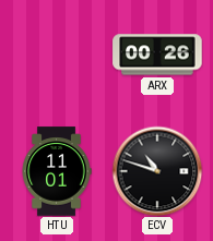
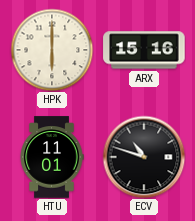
HPK: none -> 6:00 (52, 50)
ARX: 00:26 -> 15:16 (144, 50)
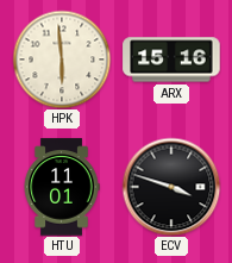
HPK: 6:00 -> 5:59 (62, 60)
ECV: 10:48 -> 3:48 (171, 187)
